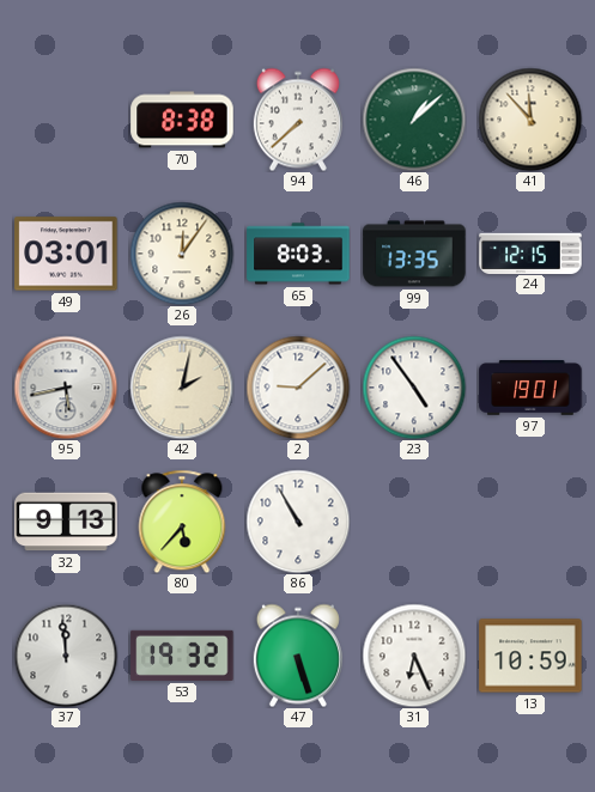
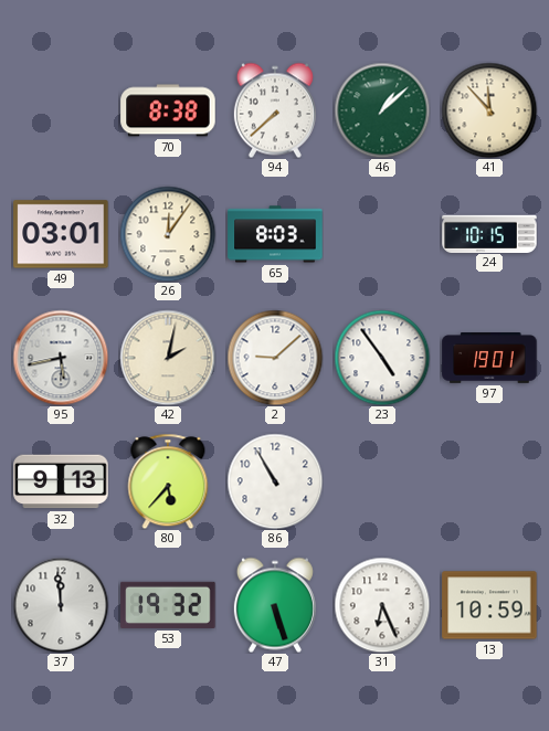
99: 13:35 -> none (414, 254)
24: 12:15 -> 10:15 (489, 233)
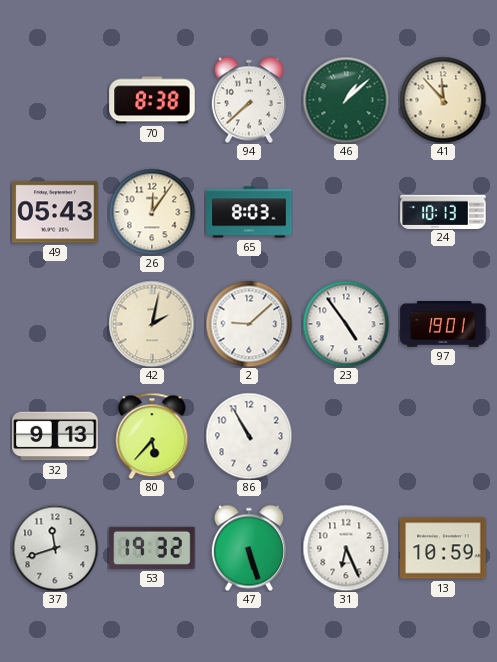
49: 03:01 -> 05:43 (55, 212)
24: 10:15 -> 10:13 (443, 211)
95: 5:43 -> none (61, 358)
37: 11:59 -> 11:42 (55, 548)
